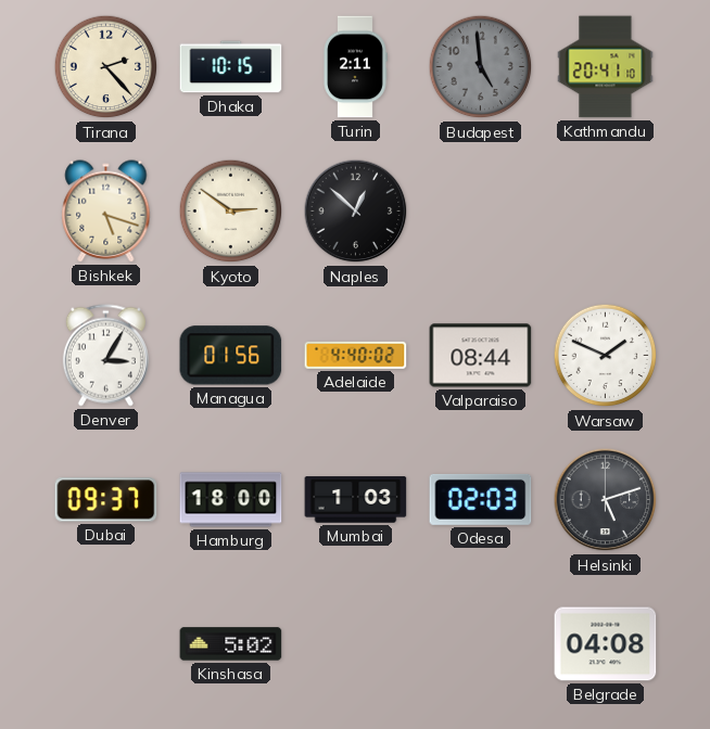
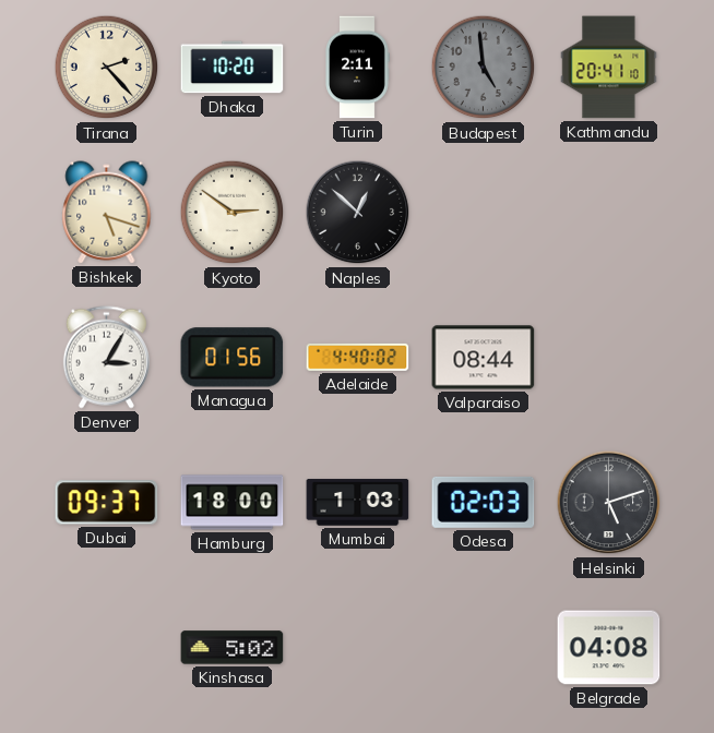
Dhaka: 10:15 -> 10:20 (233, 68)
Warsaw: 1:49 -> none (606, 356)
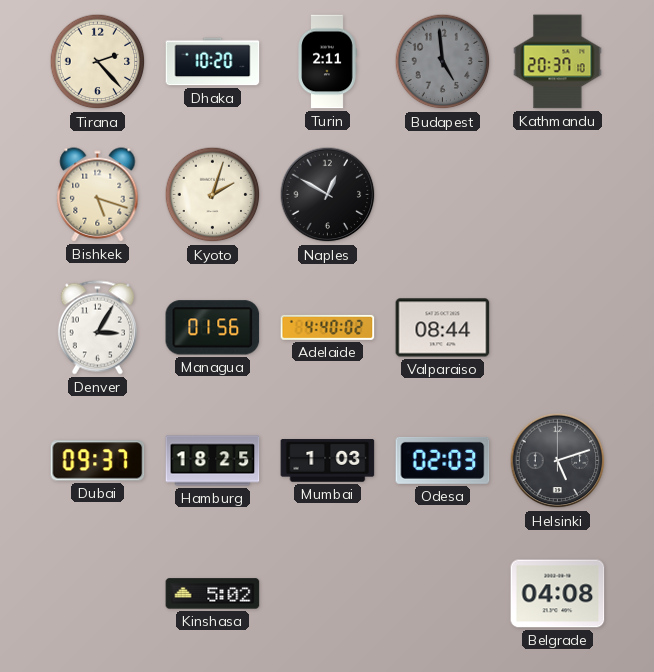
Kathmandu: 20:41 -> 20:37 (558, 62)
Kyoto: 2:51 -> 2:03 (213, 195)
Naples: 12:52 -> 12:50 (328, 195)
Hamburg: 18:00 -> 18:25 (213, 461)
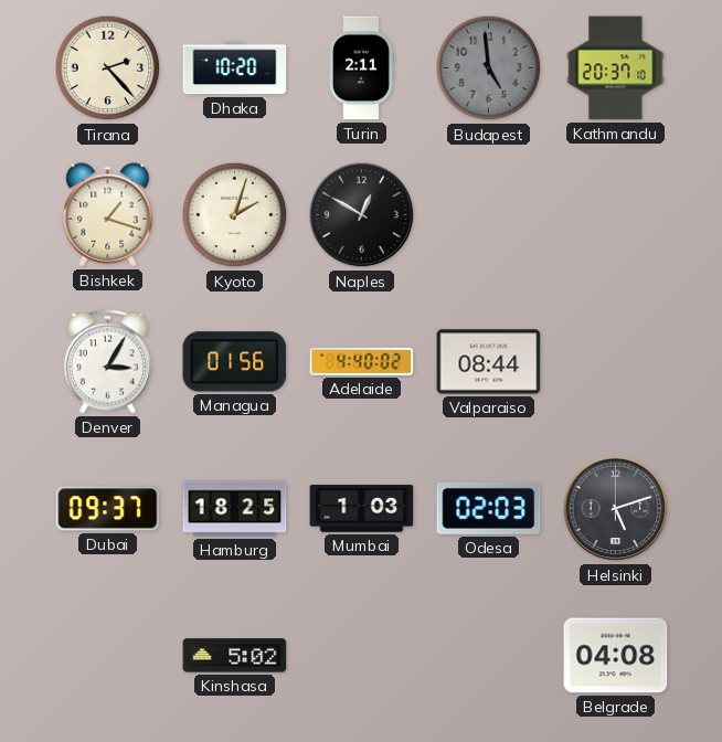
Bishkek: 5:18 -> 1:18 (108, 215)
